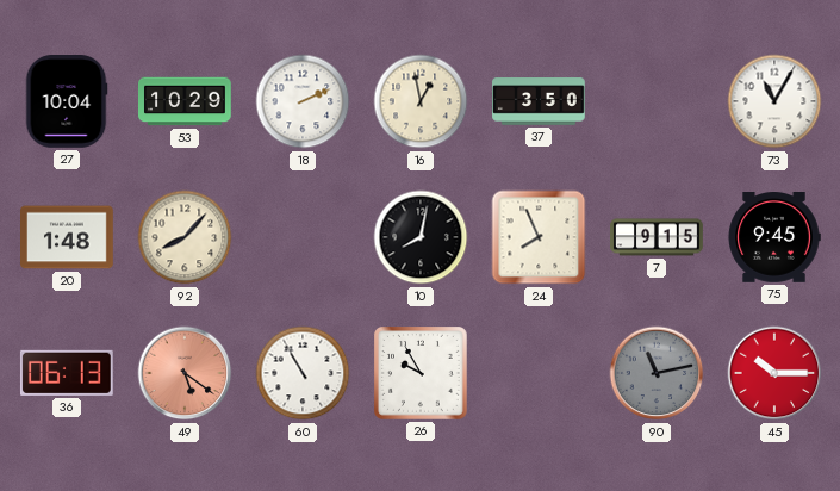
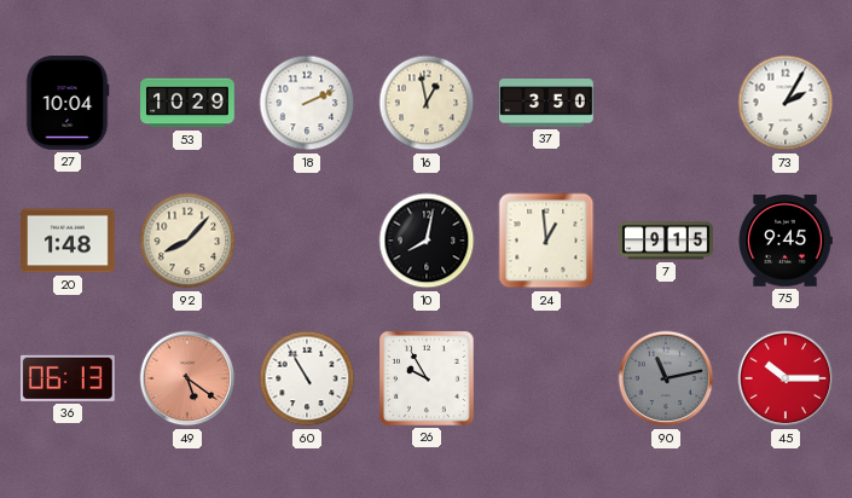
73: 11:05 -> 2:05 (786, 103)
24: 7:56 -> 12:59 (546, 241)
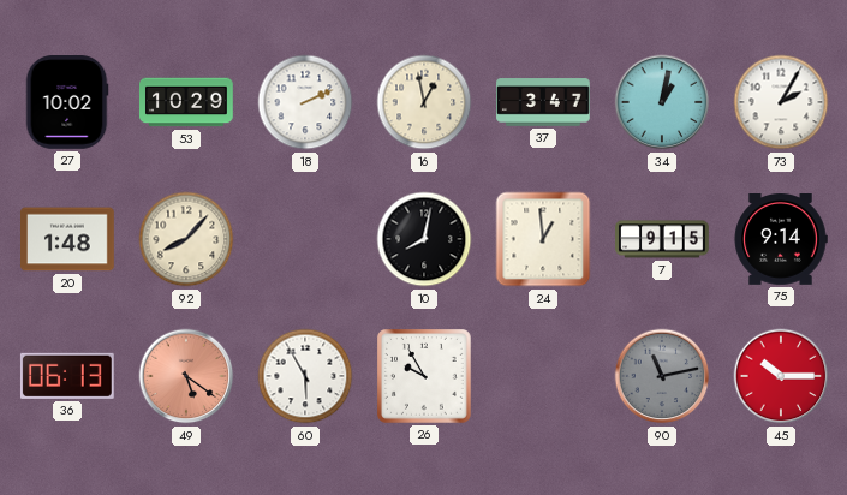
27: 10:04 -> 10:02 (67, 103)
37: 3:50 -> 3:47 (543, 102)
34: none -> 1:02 (662, 102)
75: 9:45 -> 9:14 (781, 240)
60: 10:55 -> 5:55 (305, 376)
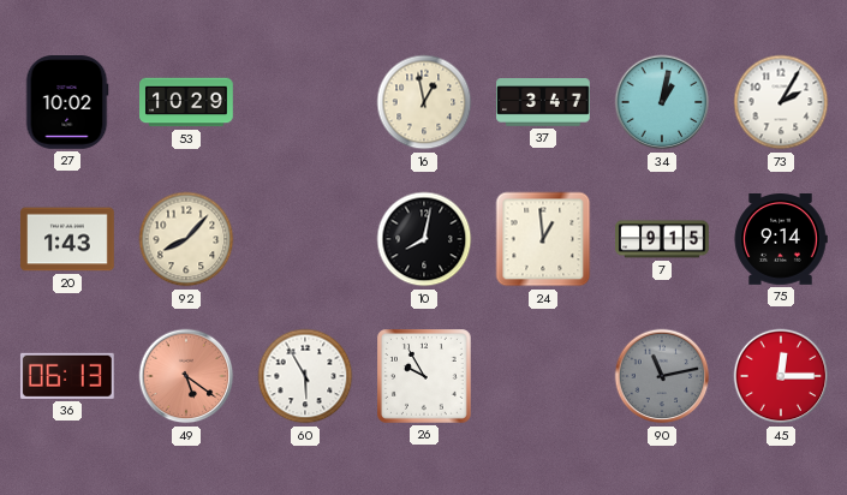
18: 2:11 -> none (305, 102)
20: 1:48 -> 1:43 (68, 239)
45: 10:15 -> 12:15 (781, 376)
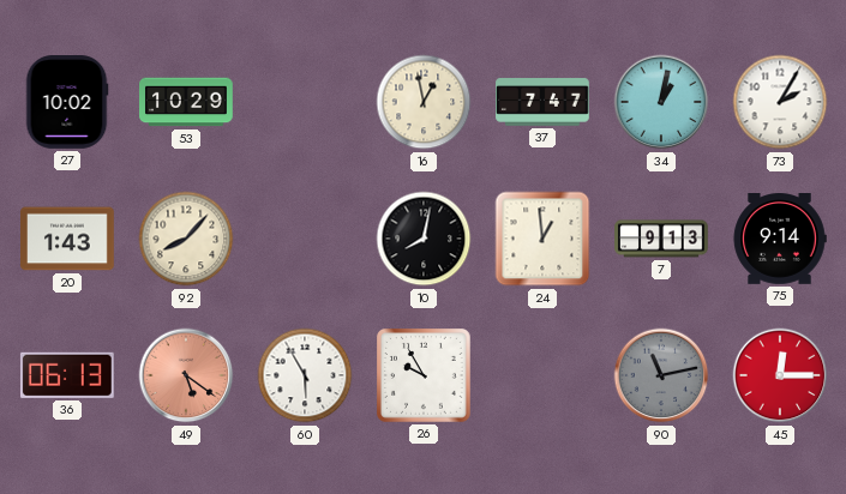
37: 3:47 -> 7:47 (542, 102)
7: 9:15 -> 9:13 (661, 239)
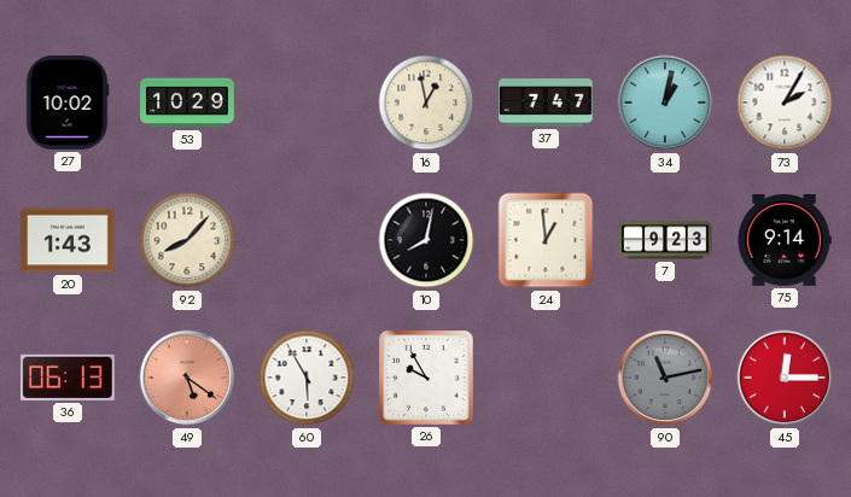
7: 9:13 -> 9:23 (665, 240)
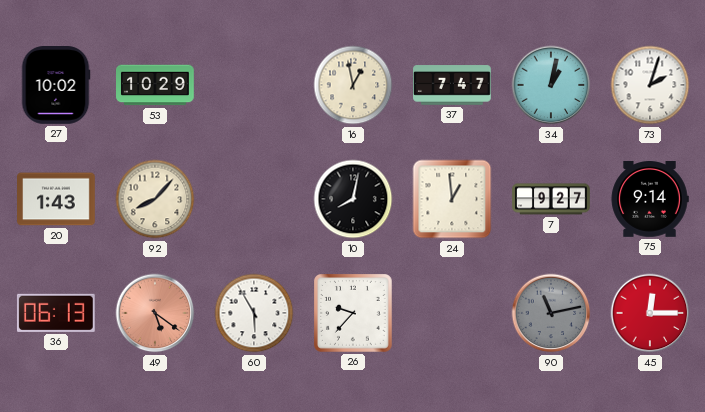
73: 2:05 -> 2:03 (650, 85)
7: 9:23 -> 9:27 (551, 199)
26: 9:55 -> 9:37 (354, 314)
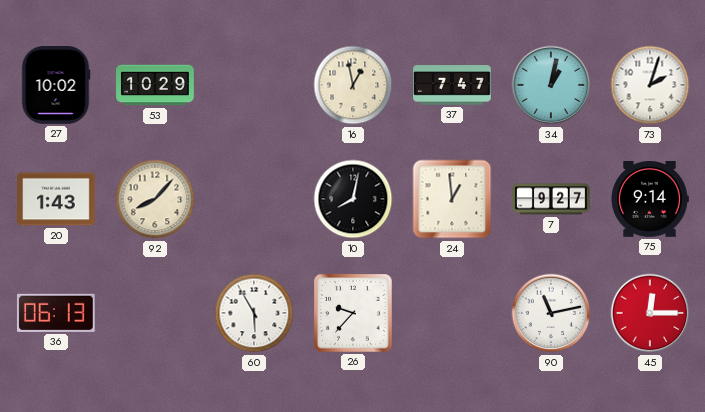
49: 5:21 -> none (155, 313)
90 dial: grey -> white (551, 313)
